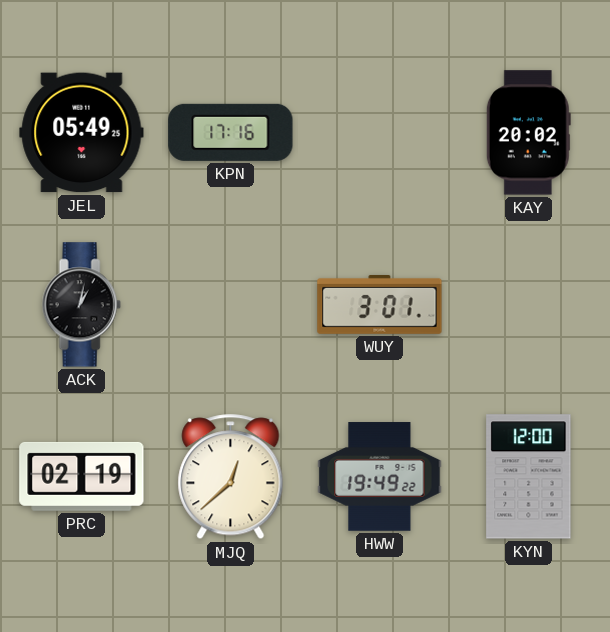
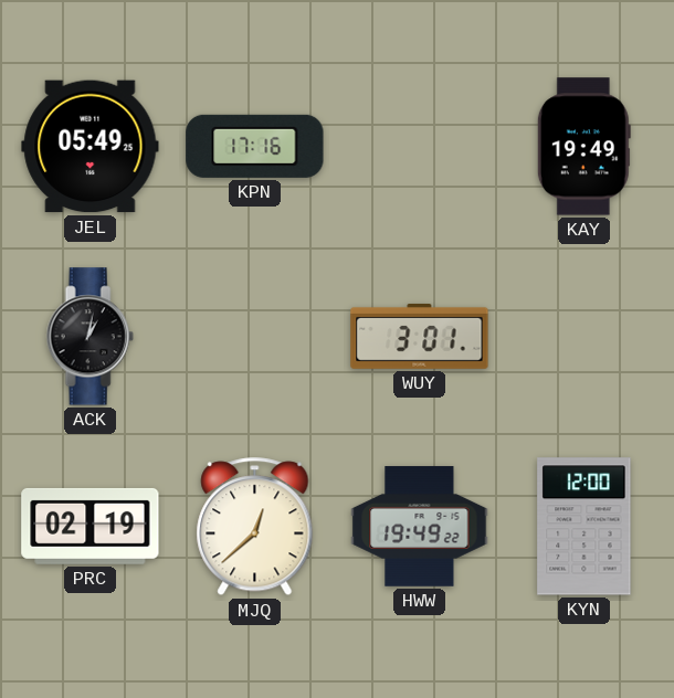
KAY: 20:02 -> 19:49 (583, 147)
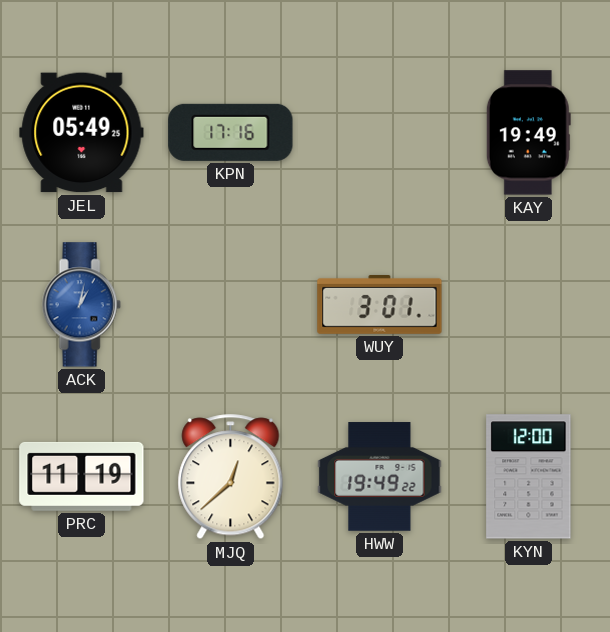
ACK dial: black -> blue (81, 305)
PRC: 02:19 -> 11:19 (82, 476)
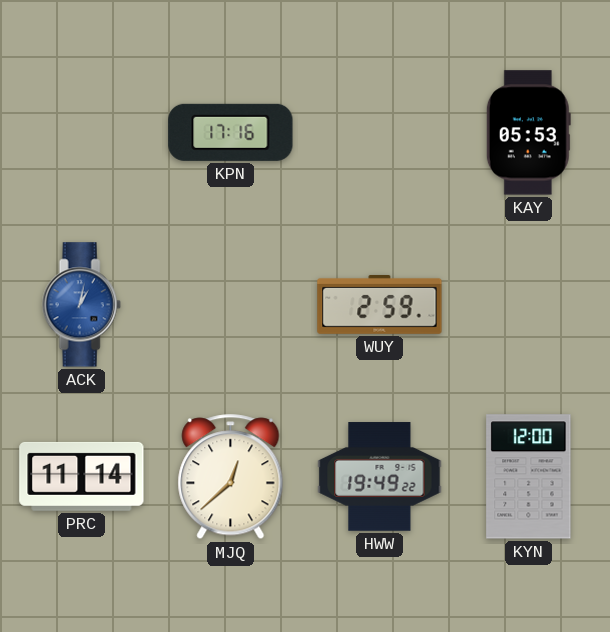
JEL: 05:49 -> none (82, 133)
KAY: 19:49 -> 05:53 (528, 133)
WUY: 3:01 -> 2:59 (380, 304)
PRC: 11:19 -> 11:14 (82, 476)
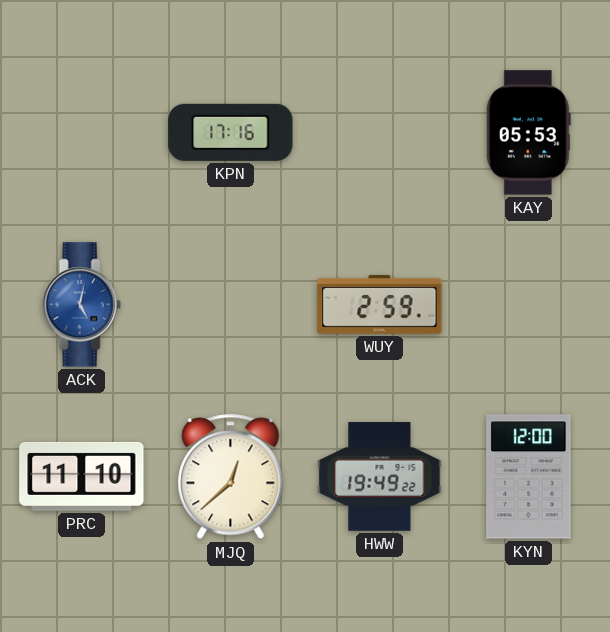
ACK: 1:02 -> 5:02 (81, 305)
PRC: 11:14 -> 11:10 (82, 476)
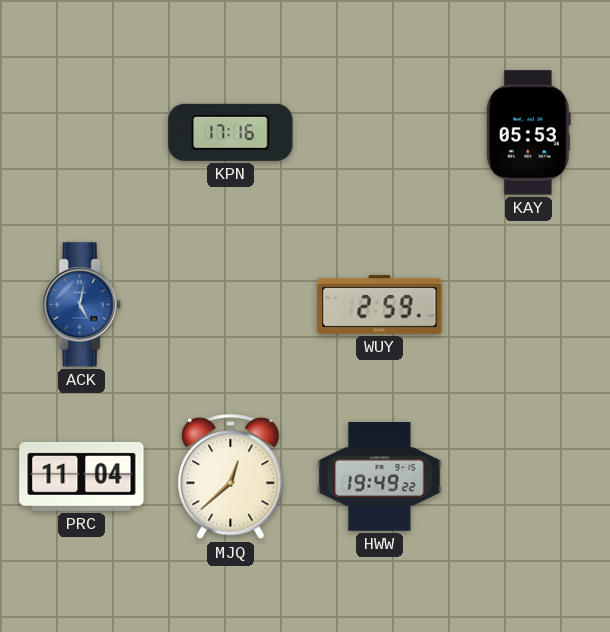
PRC: 11:10 -> 11:04 (82, 476)
KYN: 12:00 -> none (529, 477)
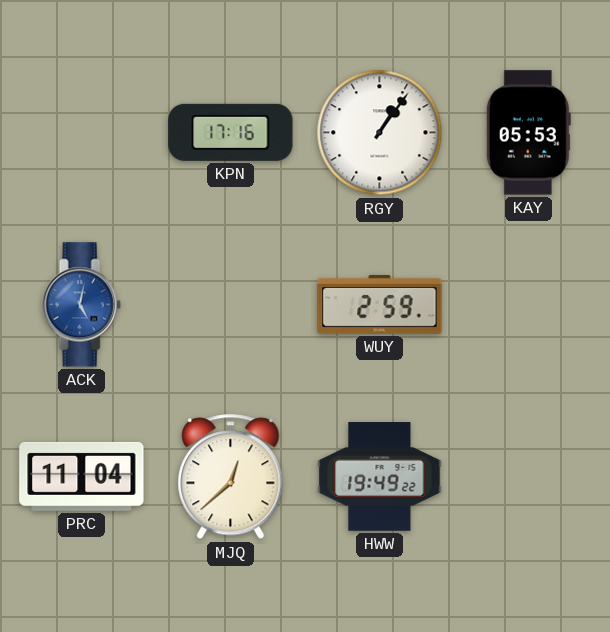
RGY: none -> 1:06 (380, 133)
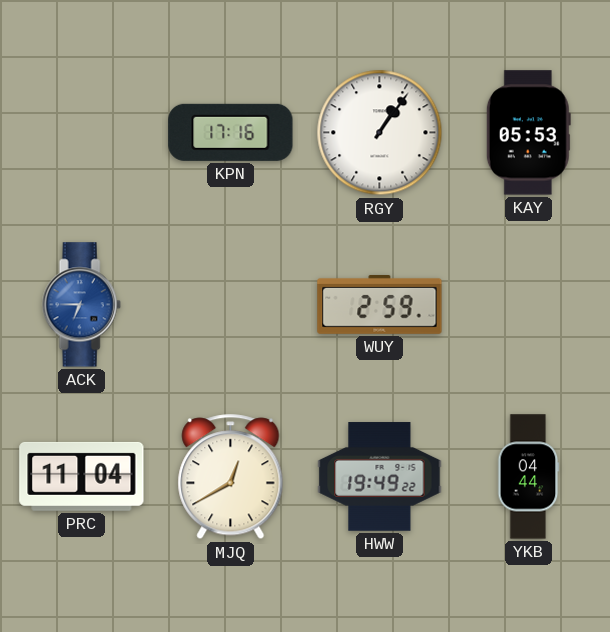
ACK: 5:02 -> 6:45 (81, 305)
MJQ: 12:38 -> 12:40 (231, 477)
YKB: none -> 04:44 (528, 477)
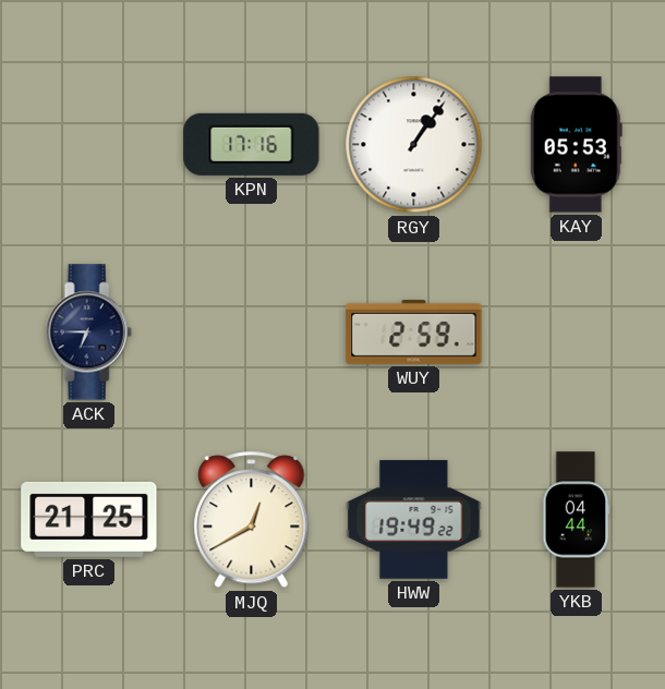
ACK dial: blue -> navy (88, 333)
PRC: 11:04 -> 21:25 (89, 519)
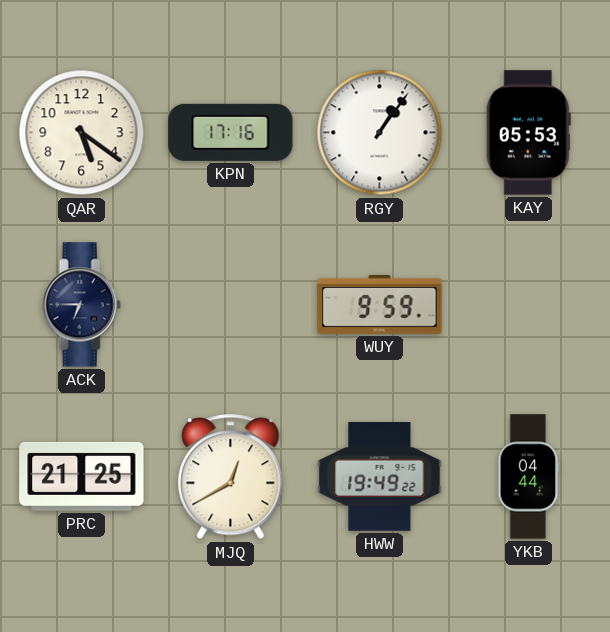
QAR: none -> 5:21 (82, 133)
WUY: 2:59 -> 9:59 (380, 304)
